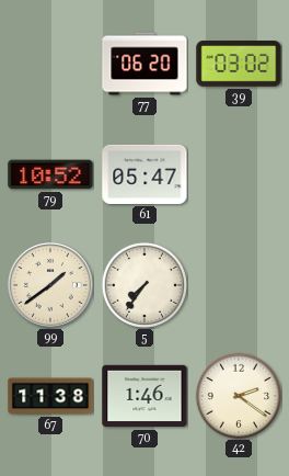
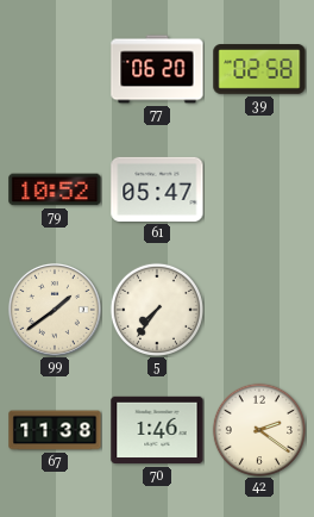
39: 03:02 -> 02:58 (259, 69)
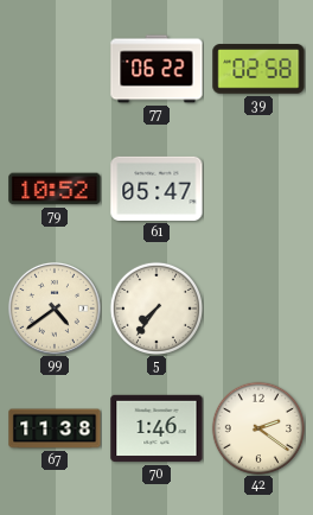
77: 06:20 -> 06:22 (156, 69)
99: 1:39 -> 4:39 (55, 309)
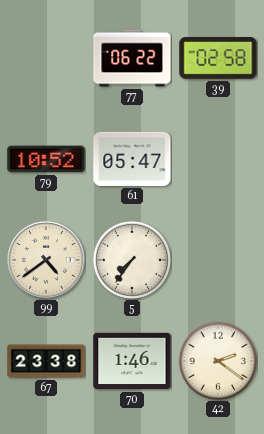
67: 11:38 -> 23:38 (46, 361)
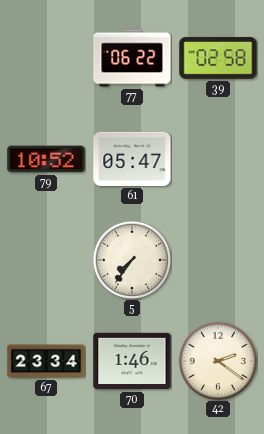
99: 4:39 -> none (46, 260)
67: 23:38 -> 23:34 (46, 361)
